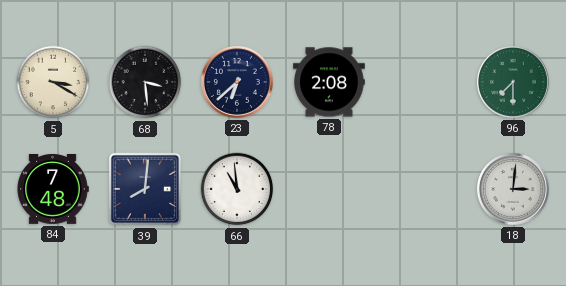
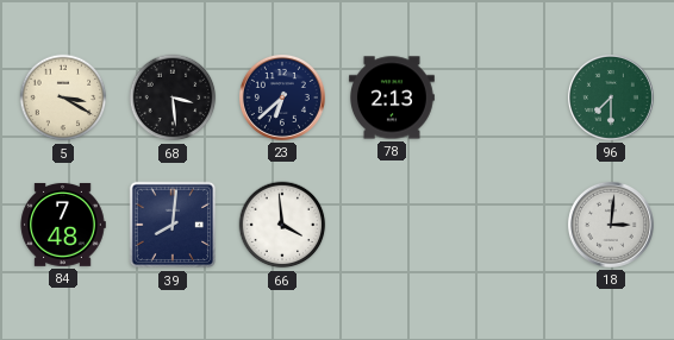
78: 2:08 -> 2:13 (393, 97)
66: 10:59 -> 3:59 (282, 225)
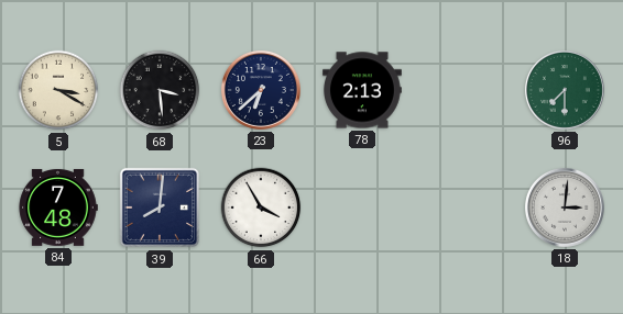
66: 3:59 -> 3:55 (261, 208)
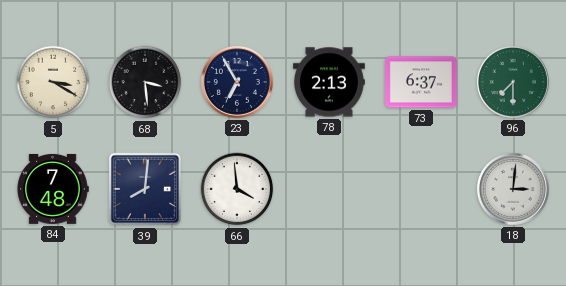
23: 6:38 -> 6:55 (237, 82)
73: none -> 6:37 (422, 82)
66: 3:55 -> 3:59 (237, 189)
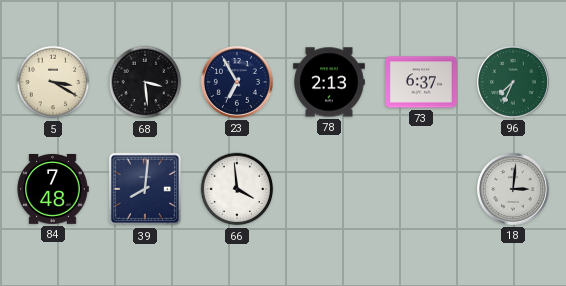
96: 7:30 -> 7:34 (513, 82)
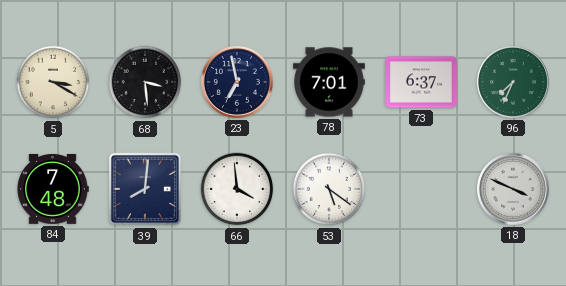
23: 6:55 -> 6:58 (237, 82)
78: 2:13 -> 7:01 (330, 82)
53: none -> 5:21 (329, 189)
18: 3:01 -> 3:49 (513, 189)
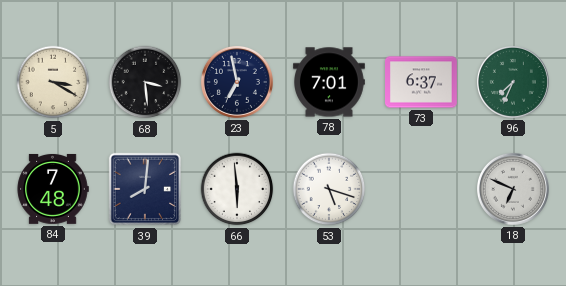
66: 3:59 -> 5:59 (237, 189)
53: 5:21 -> 5:18 (329, 189)
18: 3:49 -> 6:49 (513, 189)
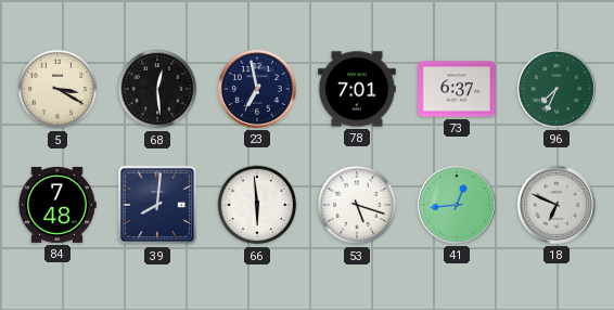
68: 3:29 -> 12:29 (157, 89)
41: none -> 12:44 (457, 205)
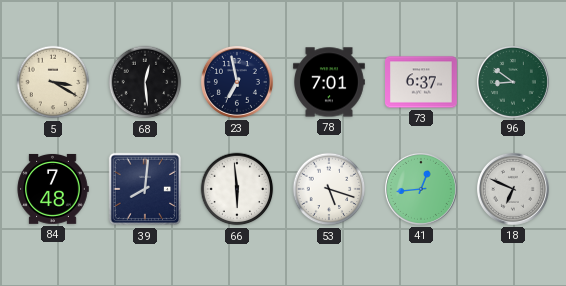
96: 7:34 -> 8:51 (513, 82)
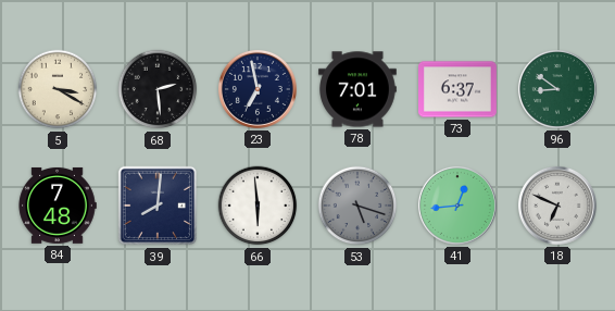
68: 12:29 -> 2:29 (158, 89)
53 dial: white -> grey (357, 206)
